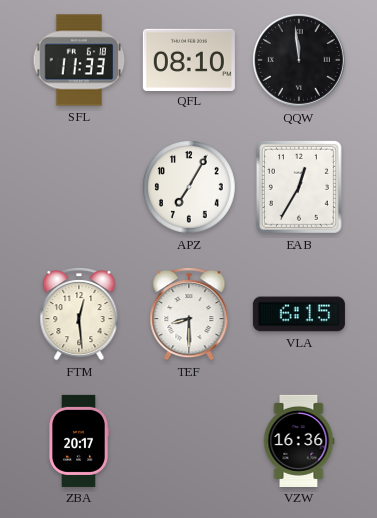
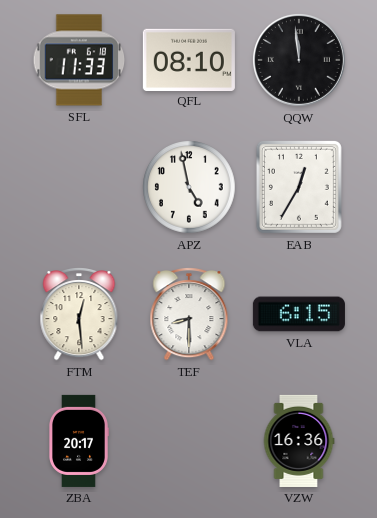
APZ: 7:05 -> 4:58 (190, 188)
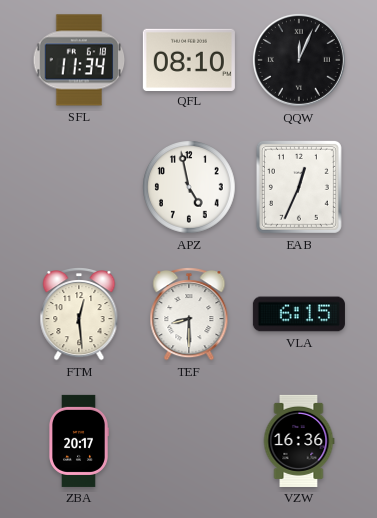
SFL: 11:33 -> 11:34 (79, 60)
QQW: 11:59 -> 12:04 (299, 60)
EAB: 12:35 -> 12:34 (299, 187)
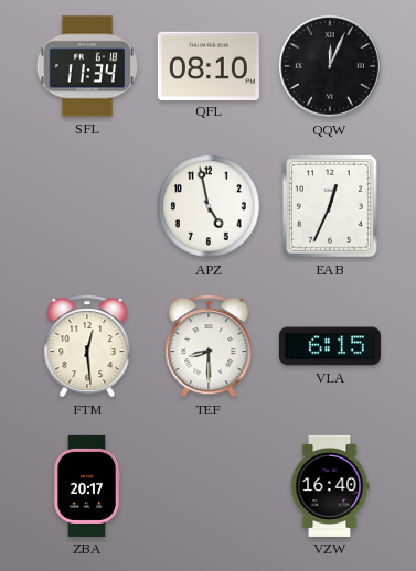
VZW: 16:36 -> 16:40 (330, 486)
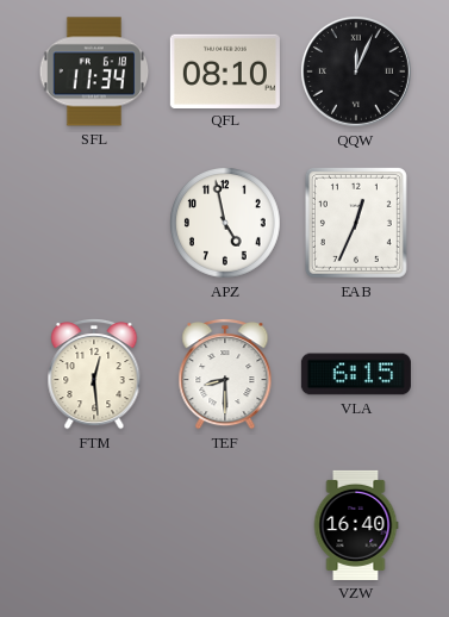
ZBA: 20:17 -> none (87, 486)
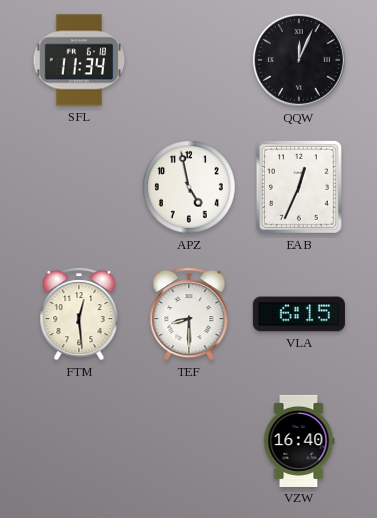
QFL: 08:10 -> none (225, 70)
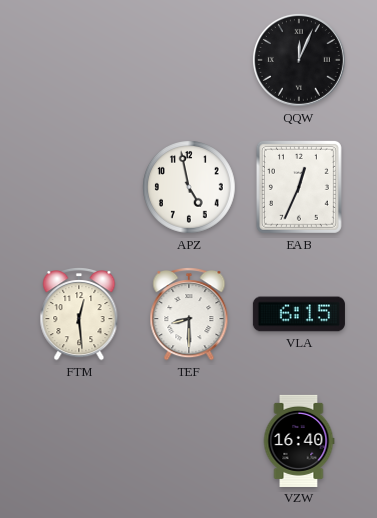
SFL: 11:34 -> none (79, 60)
